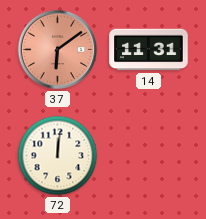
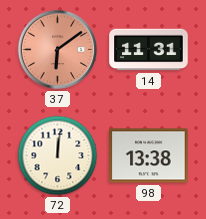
98: none -> 13:38 (149, 156)
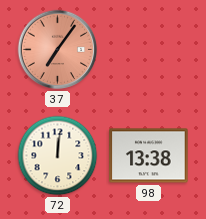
37: 6:09 -> 7:06 (58, 50)
14: 11:31 -> none (149, 50)
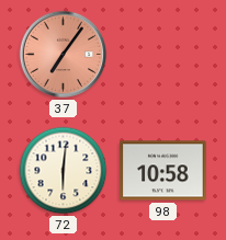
72: 12:01 -> 6:01 (64, 171)
98: 13:38 -> 10:58 (163, 171)
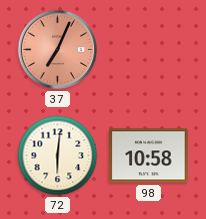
37: 7:06 -> 7:04 (58, 50)
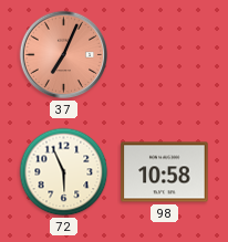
72: 6:01 -> 5:56 (64, 172)
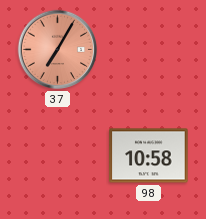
37: 7:04 -> 7:05 (58, 50)
72: 5:56 -> none (64, 172)
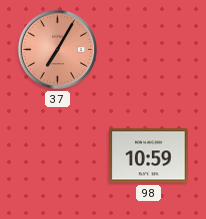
98: 10:58 -> 10:59 (149, 156)
